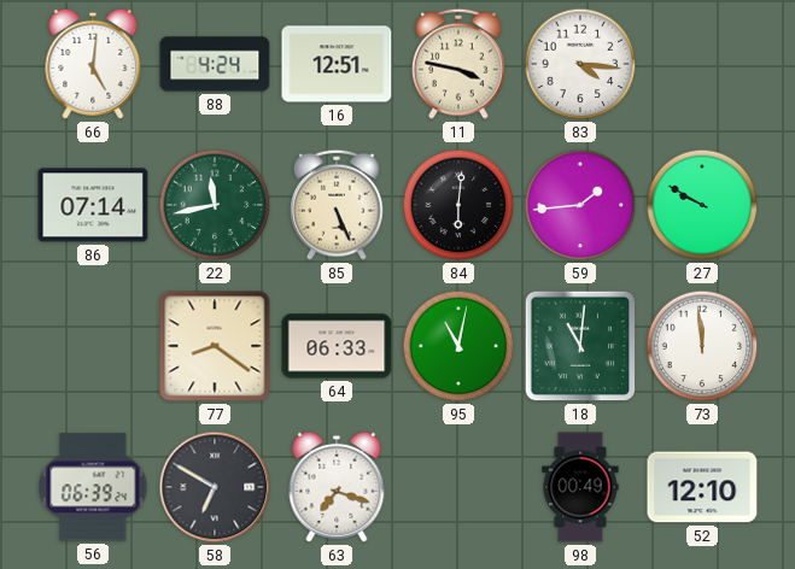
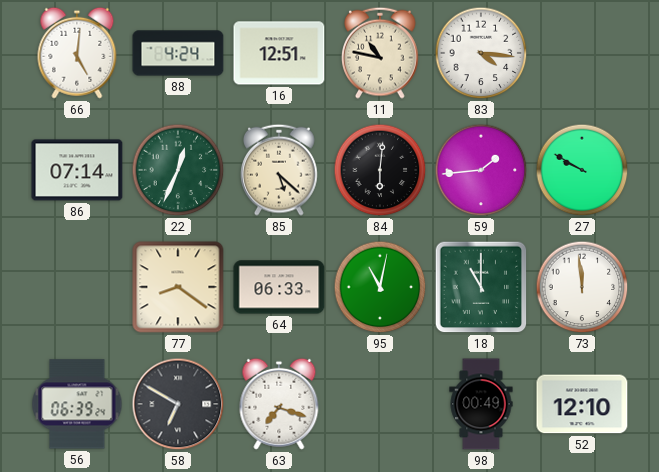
11: 3:47 -> 10:47 (381, 53)
22: 11:43 -> 12:34 (178, 170)
85: 5:26 -> 5:22 (280, 170)
18: 11:01 -> 11:00 (481, 287)
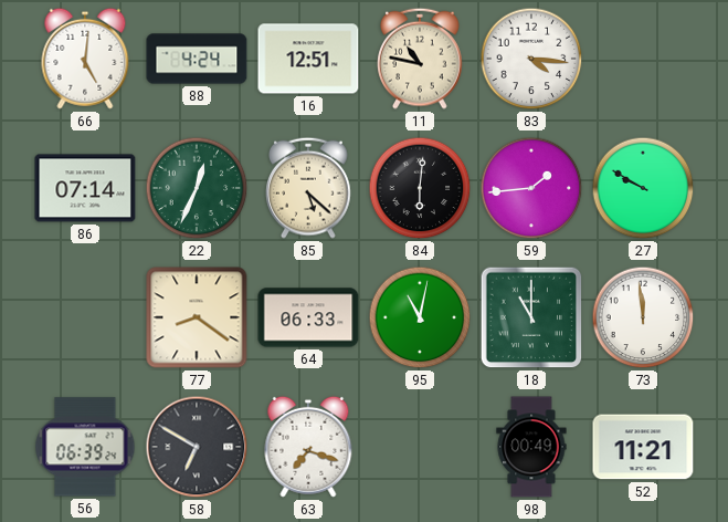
52: 12:10 -> 11:21 (643, 447)
